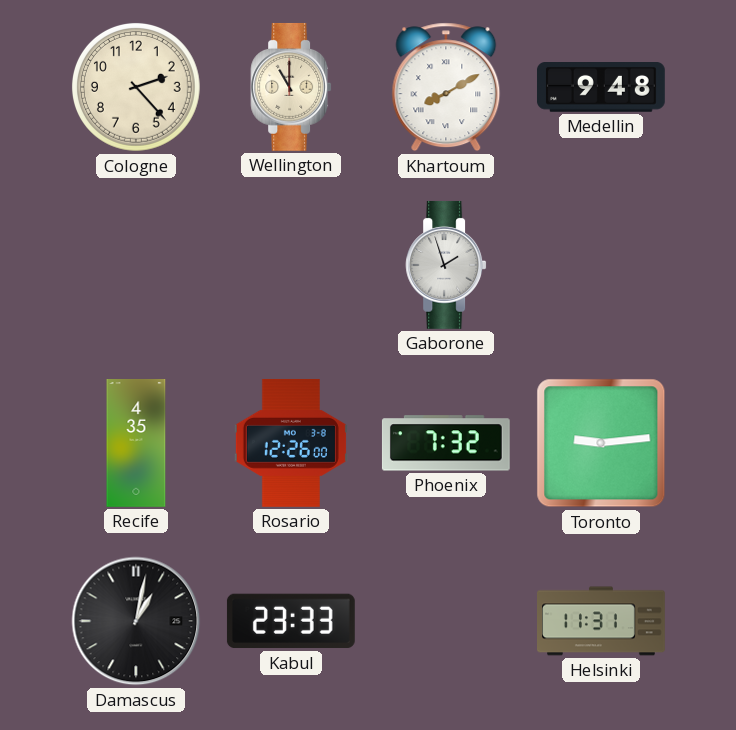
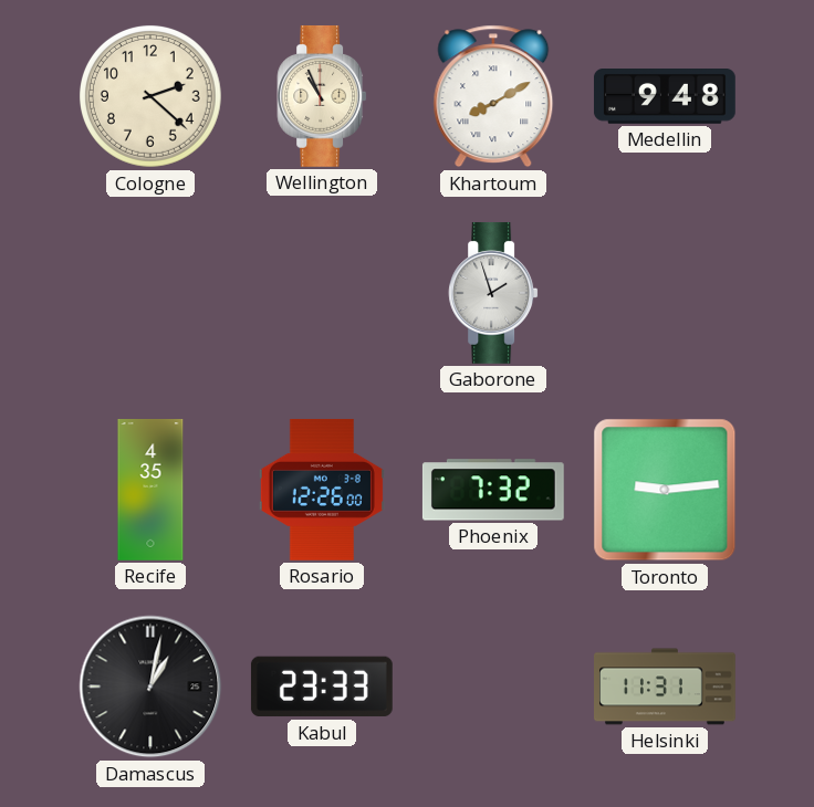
Cologne: 2:23 -> 2:22 (150, 96)
Wellington: 11:00 -> 10:56 (322, 96)
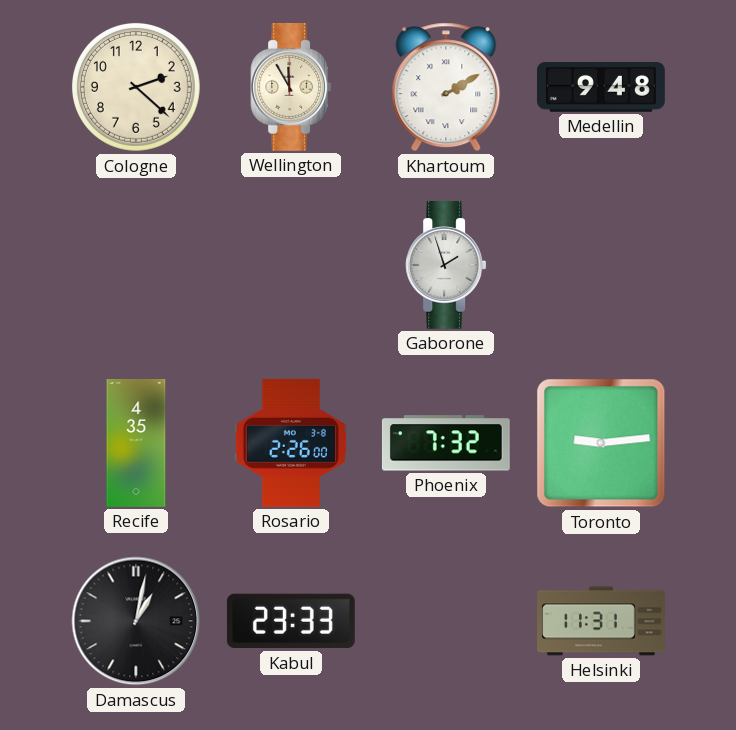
Wellington: 10:56 -> 11:55 (291, 87)
Khartoum: 8:10 -> 2:10 (446, 87)
Rosario: 12:26 -> 2:26 (291, 443)
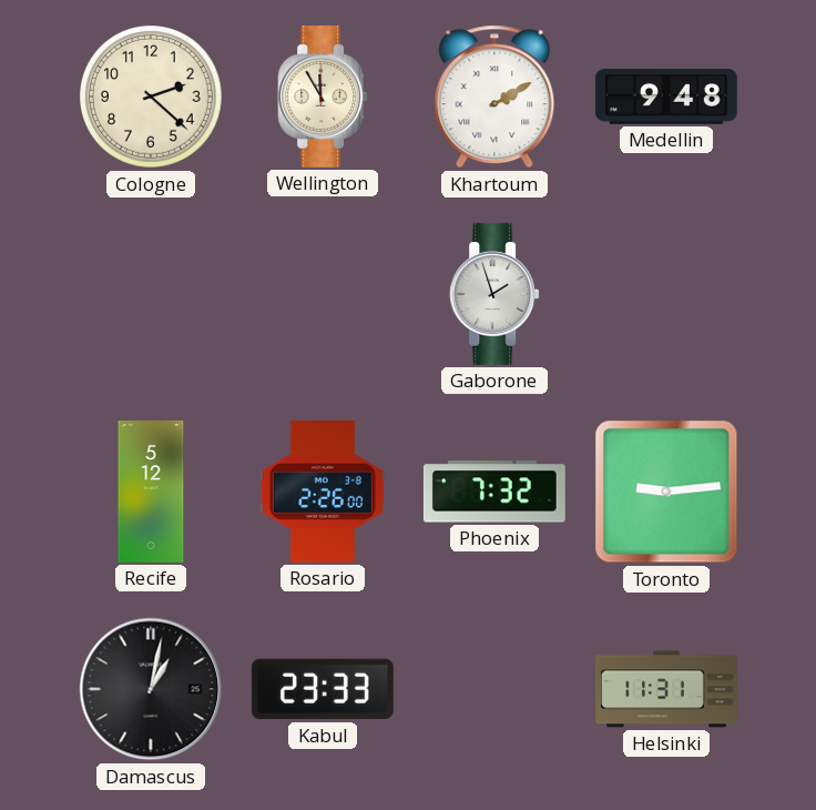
Recife: 4:35 -> 5:12 (151, 493)
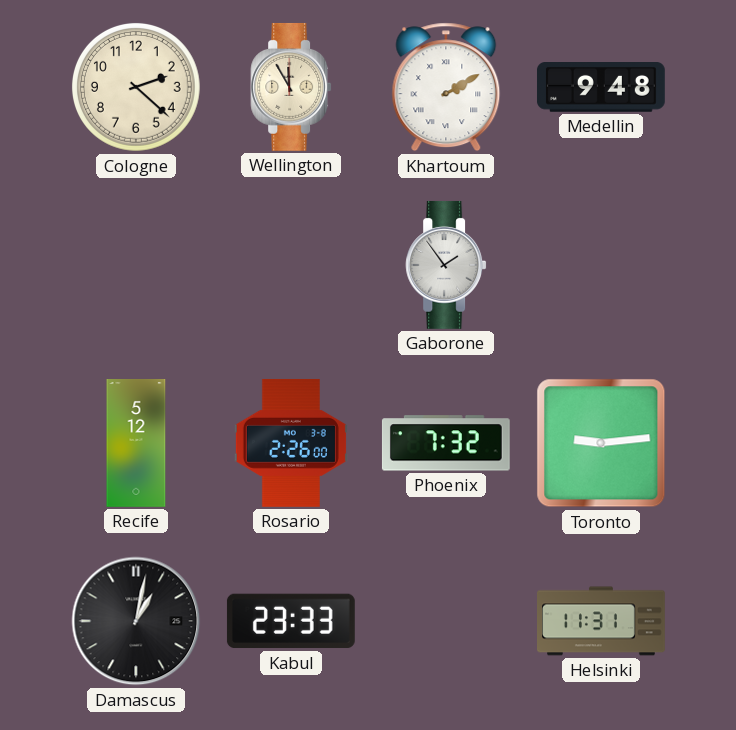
Gaborone: 1:57 -> 1:54 (446, 265)
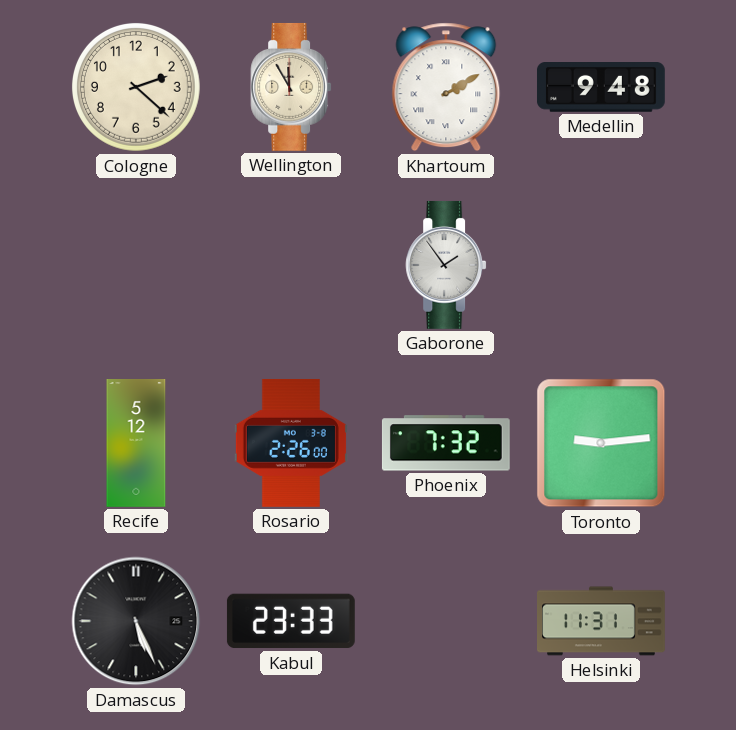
Damascus: 1:02 -> 5:26 (136, 621)
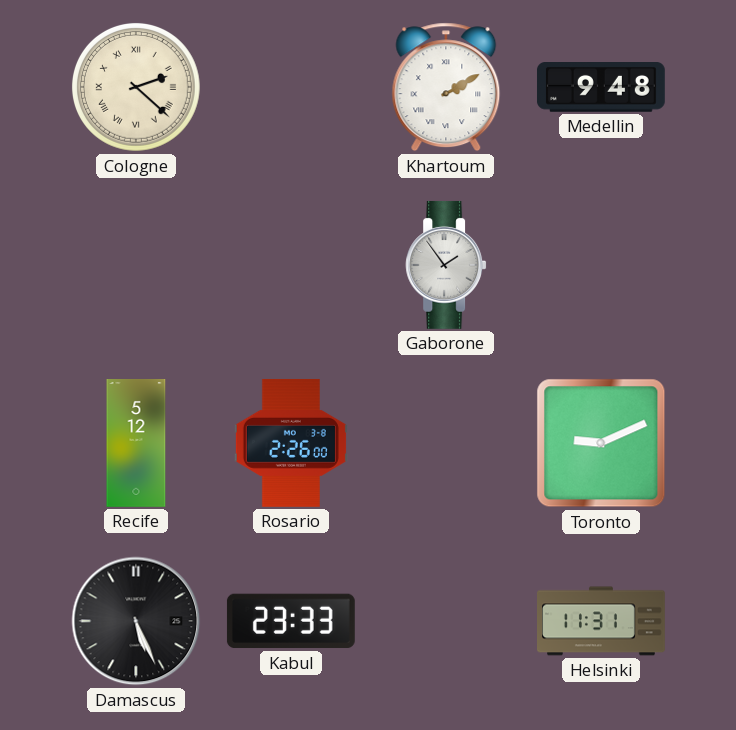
Cologne numerals: Arabic -> Roman (136, 87)
Wellington: 11:55 -> none (291, 87)
Phoenix: 7:32 -> none (446, 443)
Toronto: 9:14 -> 9:11 (601, 443)
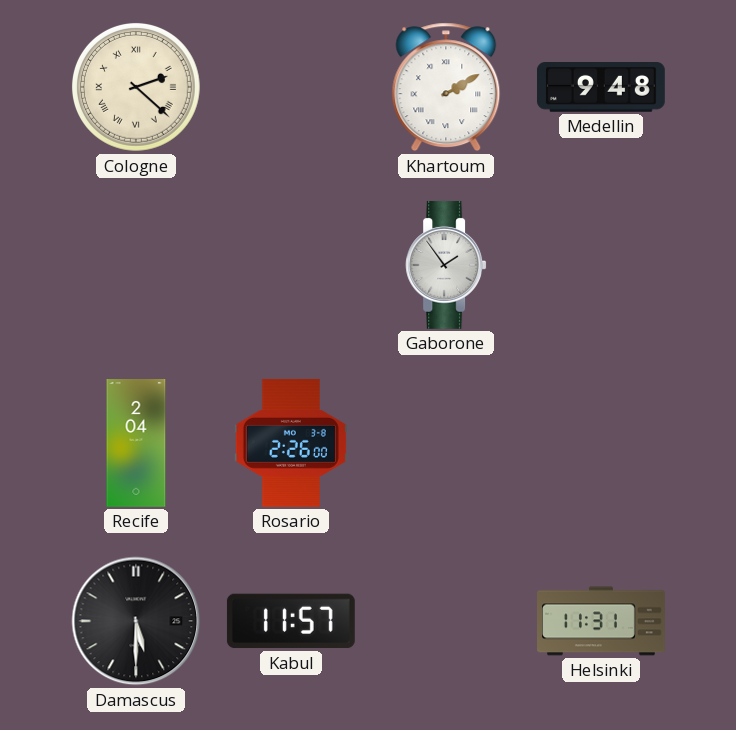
Recife: 5:12 -> 2:04 (136, 444)
Toronto: 9:11 -> none (601, 443)
Damascus: 5:26 -> 5:30 (136, 621)
Kabul: 23:33 -> 11:57 (291, 621)
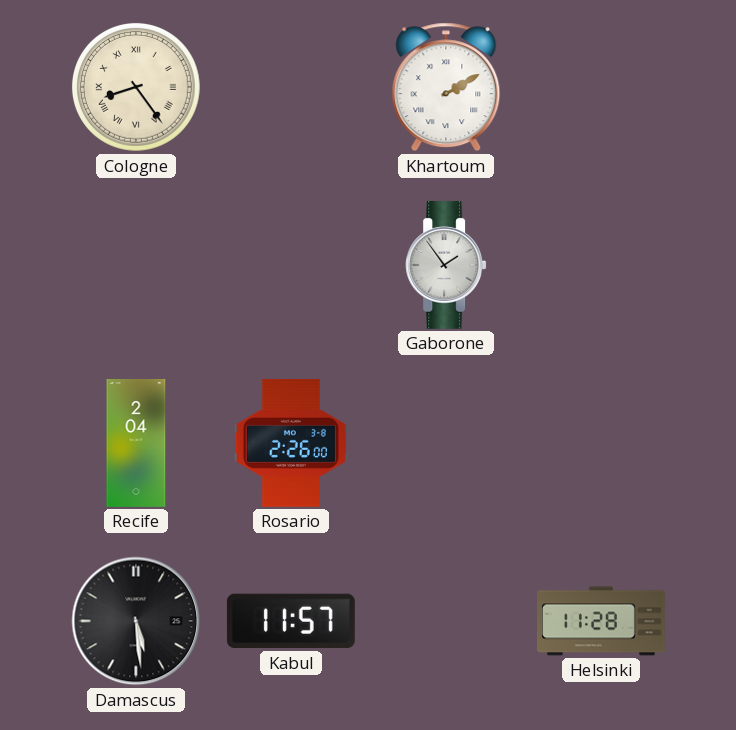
Cologne: 2:22 -> 8:24 (136, 87)
Medellin: 9:48 -> none (601, 88)
Damascus: 5:30 -> 5:29 (136, 621)
Helsinki: 11:31 -> 11:28 (602, 621)
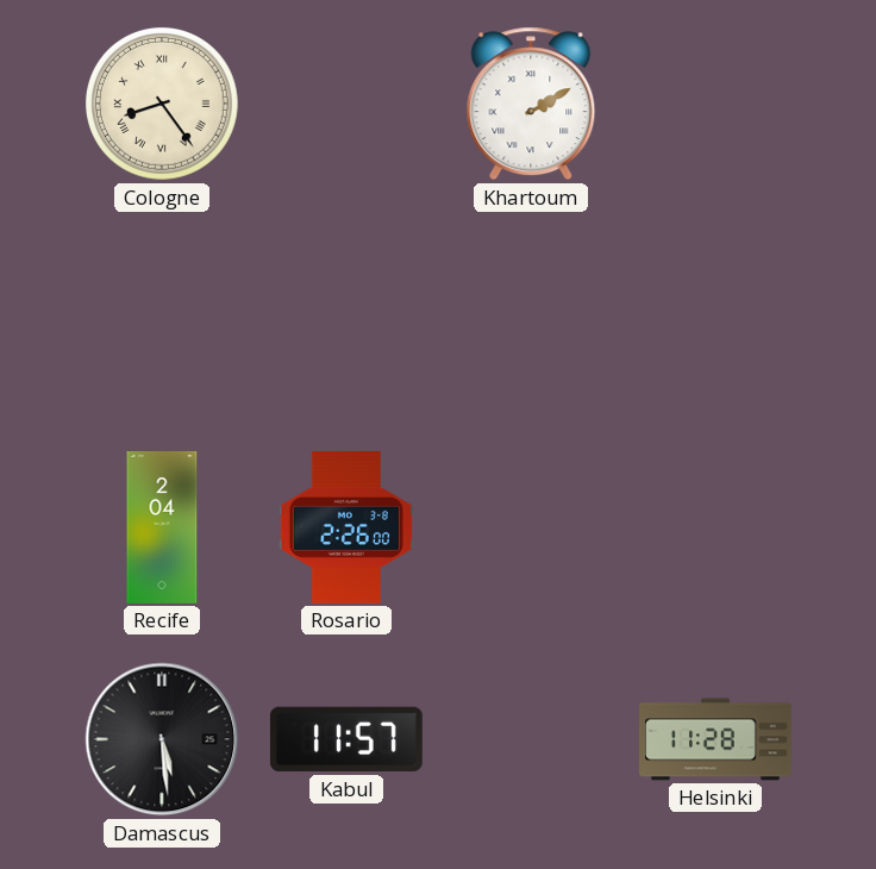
Gaborone: 1:54 -> none (446, 265)
